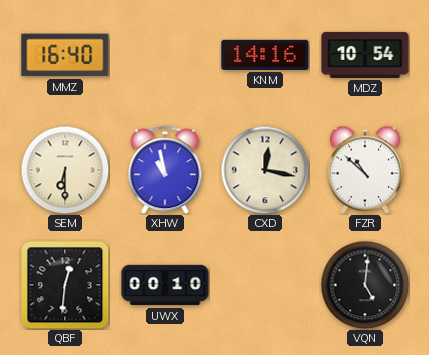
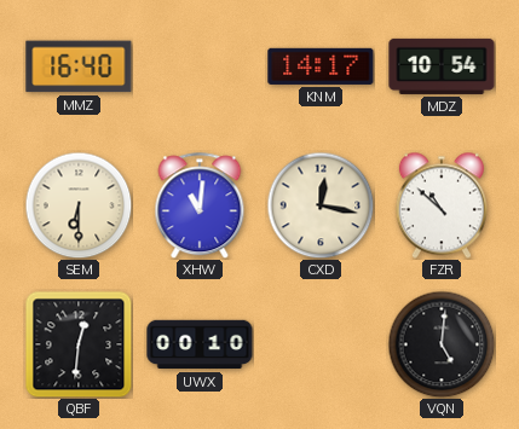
KNM: 14:16 -> 14:17 (321, 66)
XHW: 10:58 -> 11:01 (200, 205)
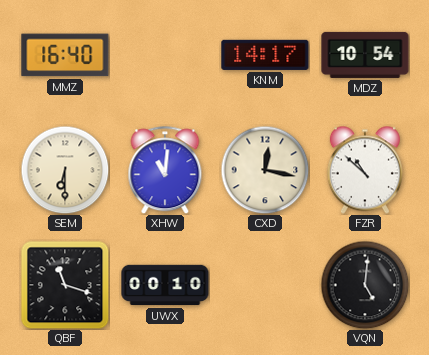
QBF: 12:31 -> 11:18 (65, 285)
